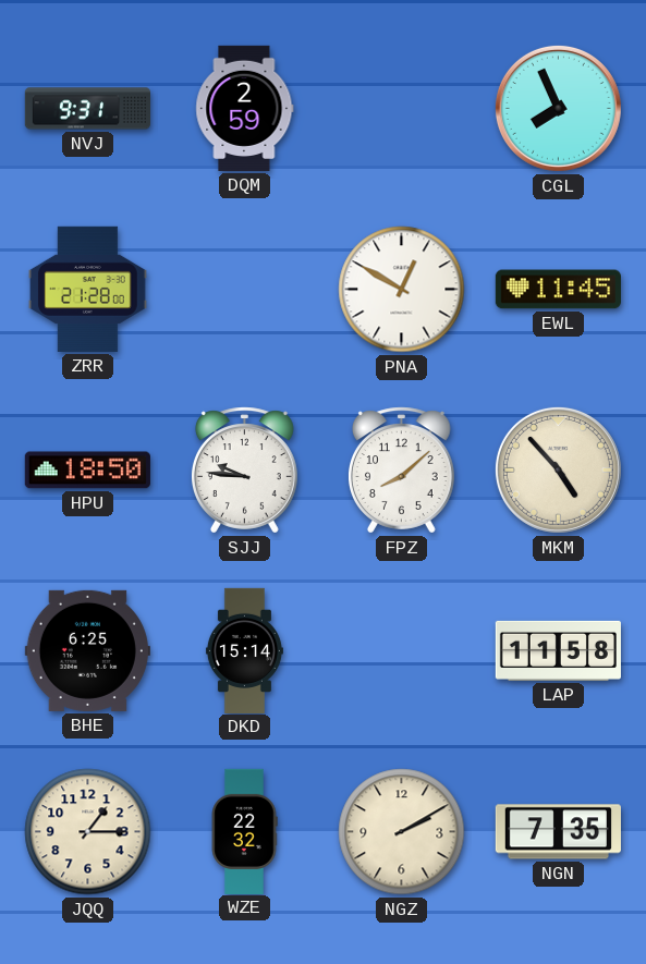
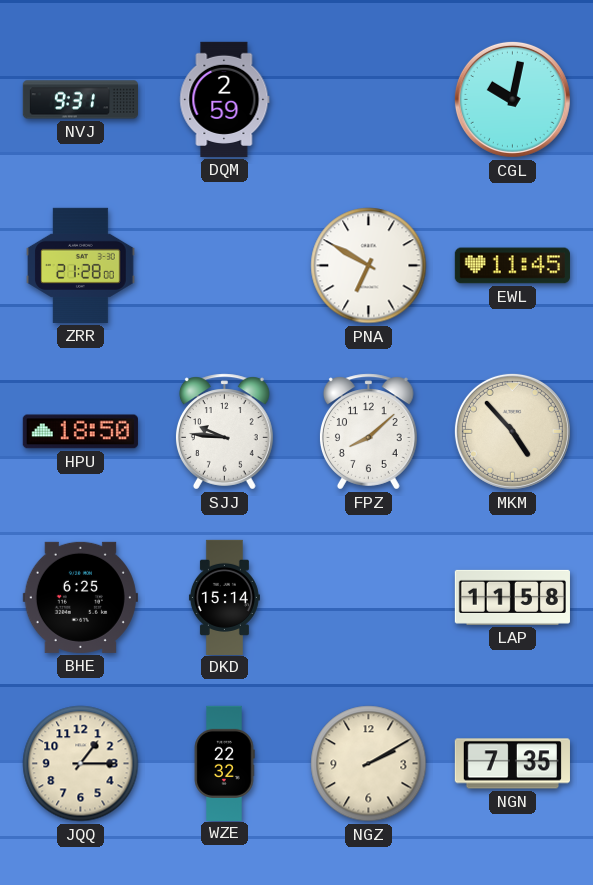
CGL: 7:56 -> 10:02 (512, 99)
PNA: 12:50 -> 6:50 (369, 266)
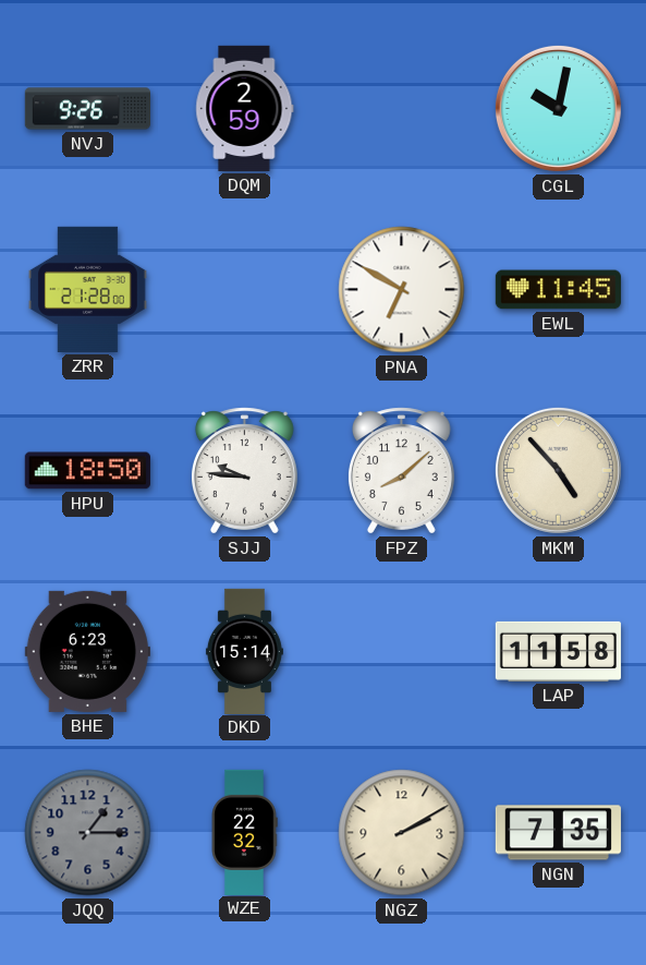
NVJ: 9:31 -> 9:26 (87, 109)
BHE: 6:25 -> 6:23 (87, 651)
JQQ dial: cream -> grey (88, 833)
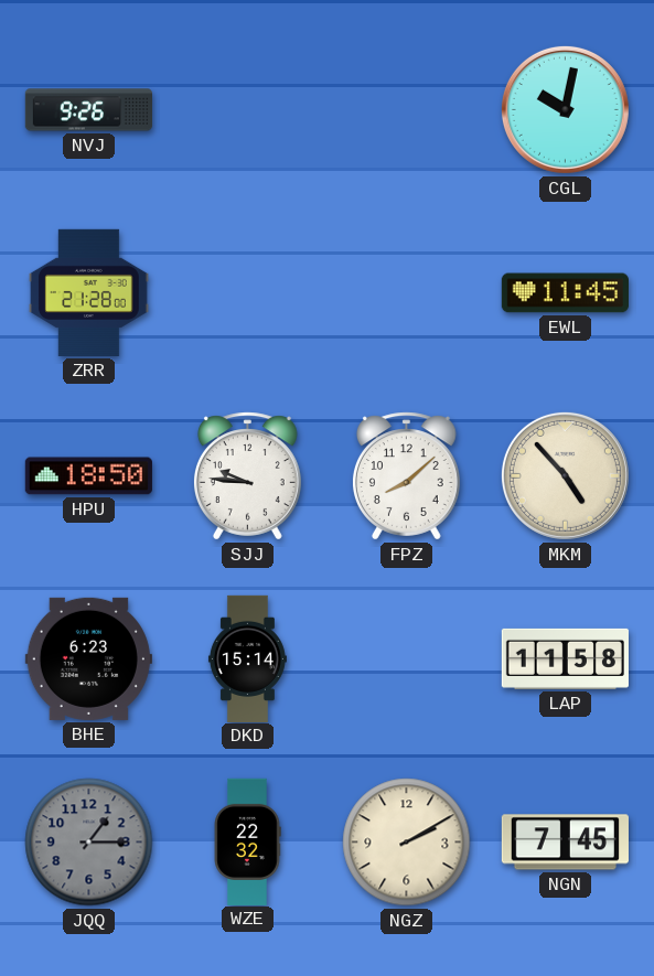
DQM: 2:59 -> none (245, 108)
PNA: 6:50 -> none (402, 290)
NGN: 7:35 -> 7:45 (565, 843)
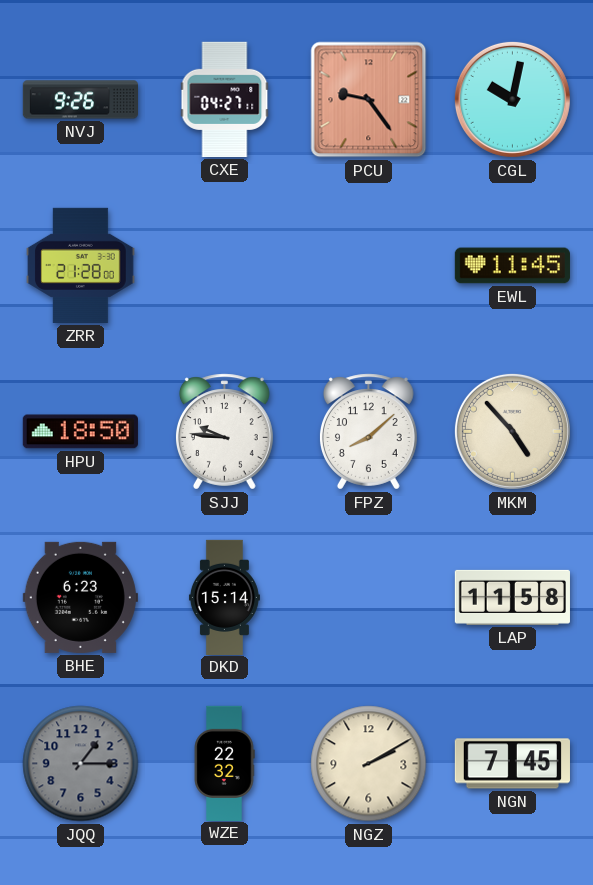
CXE: none -> 04:27 (225, 99)
PCU: none -> 9:24 (369, 100)
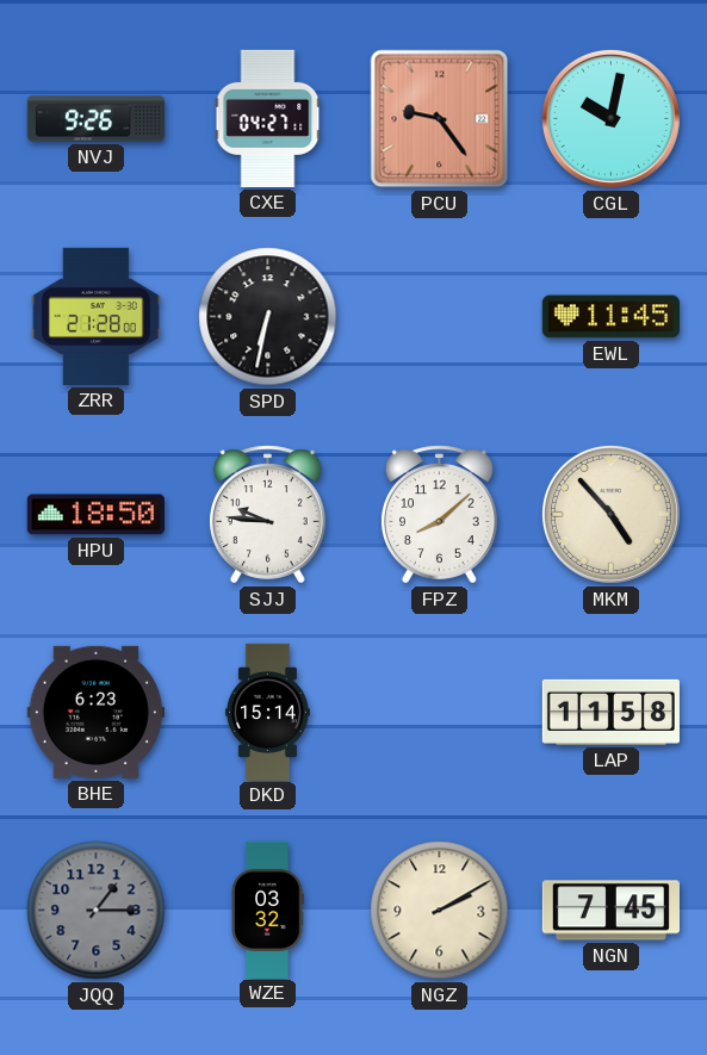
SPD: none -> 6:32 (268, 317)
WZE: 22:32 -> 03:32 (267, 910)
